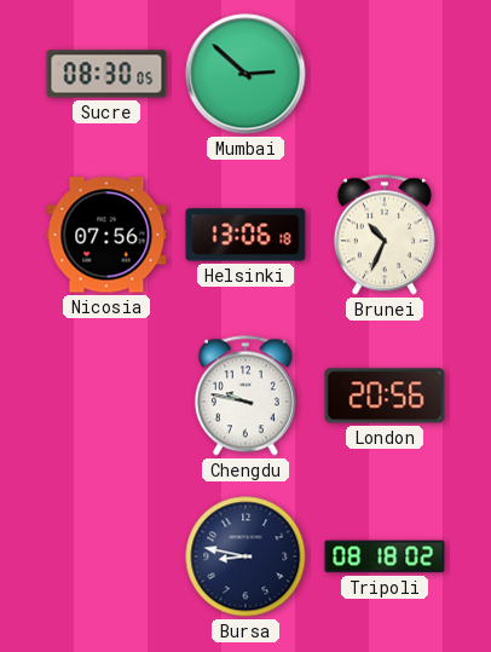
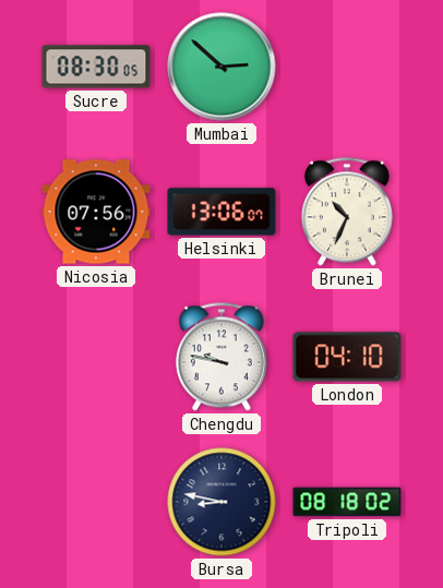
Helsinki: 13:06:18 -> 13:06:07 (221, 212)
London: 20:56 -> 04:10 (347, 357)
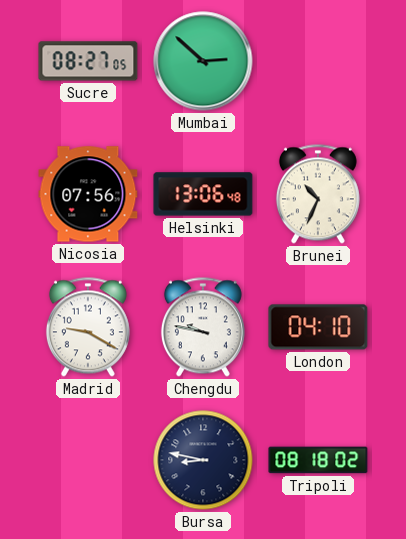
Sucre: 08:30 -> 08:27 (88, 61)
Helsinki: 13:06:07 -> 13:06:48 (203, 194)
Madrid: none -> 9:20 (88, 327)
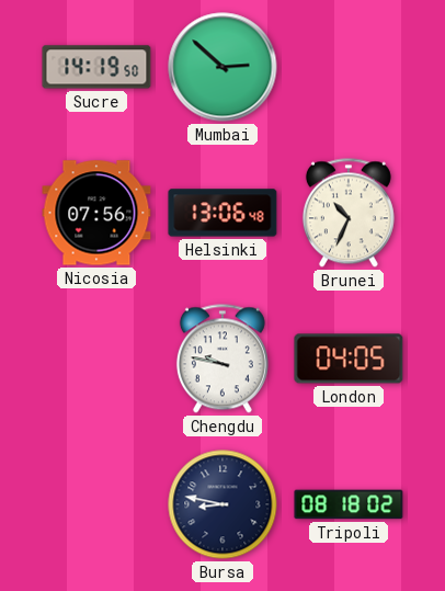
Sucre: 08:27 -> 14:19 (96, 67)
Madrid: 9:20 -> none (88, 327)
London: 04:10 -> 04:05 (349, 359)
